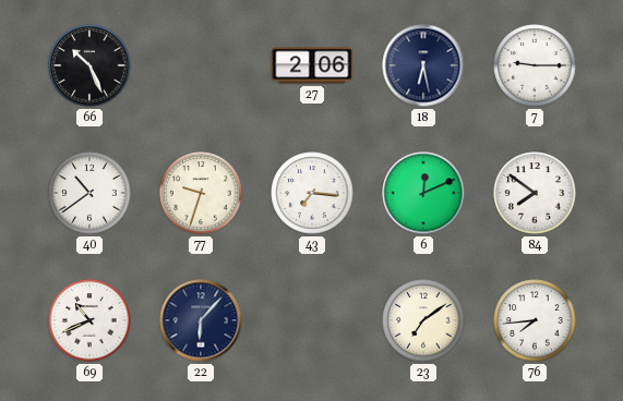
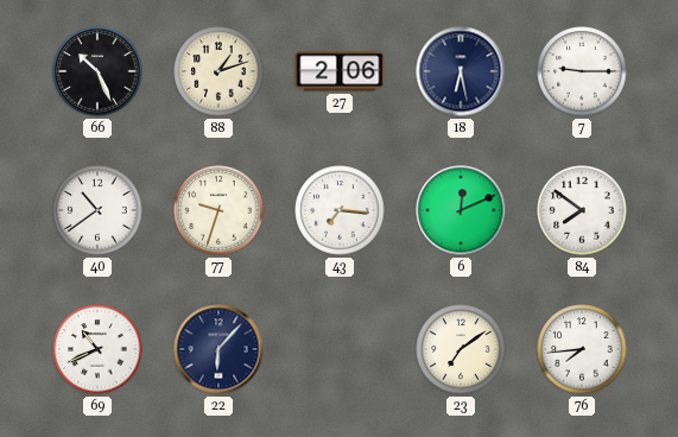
88: none -> 1:12 (218, 71)
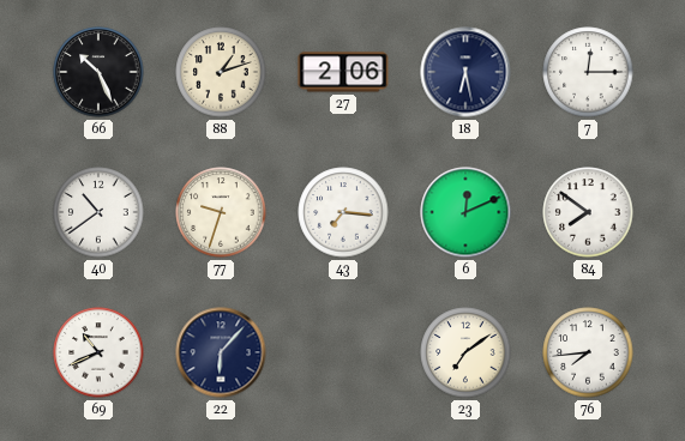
7: 9:15 -> 12:15 (588, 72)
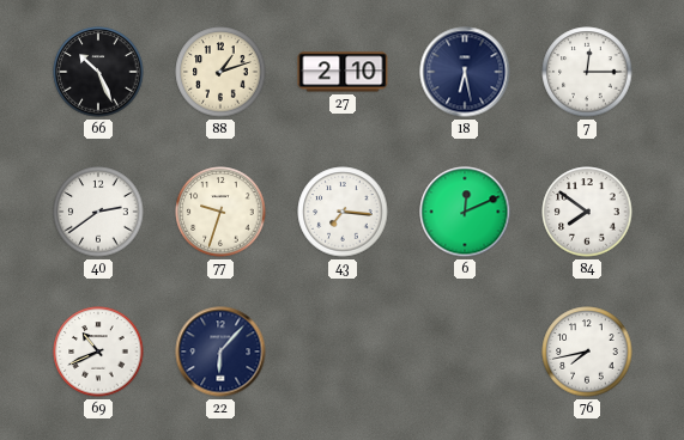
27: 2:06 -> 2:10 (343, 72)
40: 10:39 -> 2:39 (98, 212)
23: 7:09 -> none (465, 352)
76: 7:44 -> 7:43 (587, 352)
